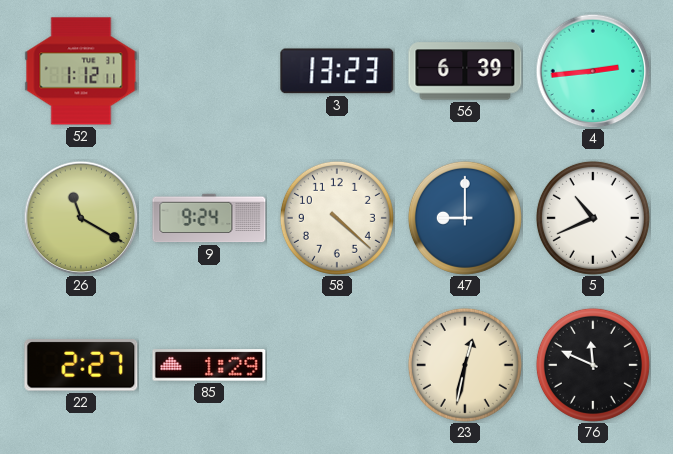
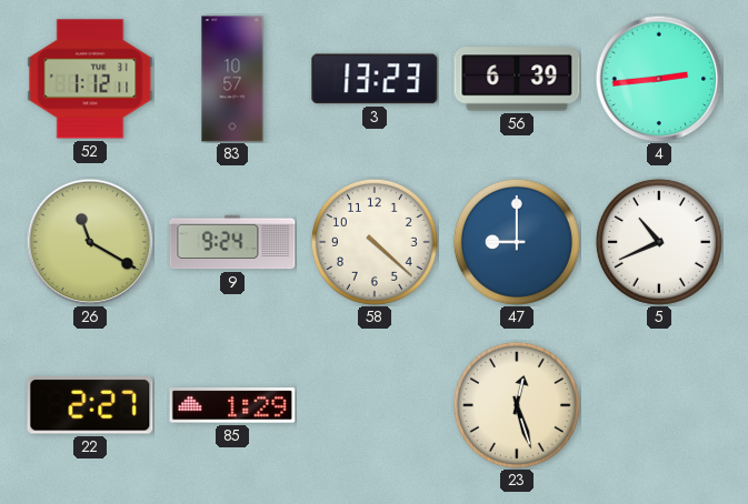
83: none -> 10:57 (232, 79)
23: 12:32 -> 12:27 (517, 405)
76: 11:49 -> none (593, 365)
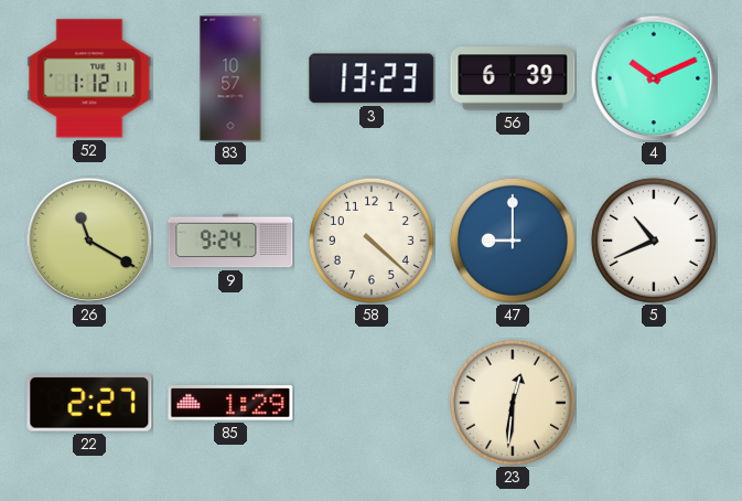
4: 2:44 -> 10:11 (654, 78)
23: 12:27 -> 12:31 (513, 403)
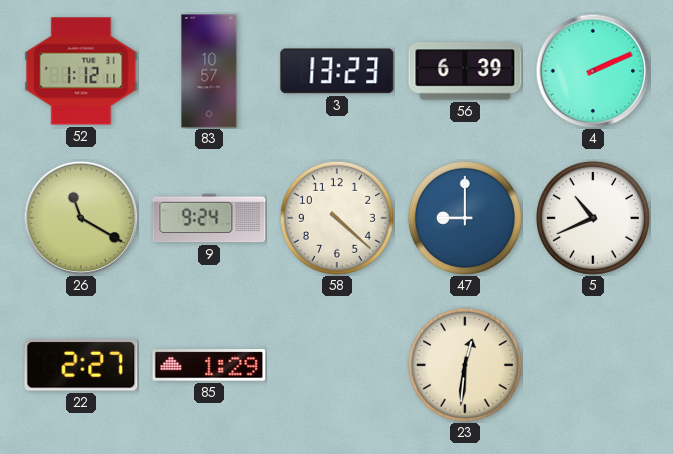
4: 10:11 -> 2:11 (593, 71)
